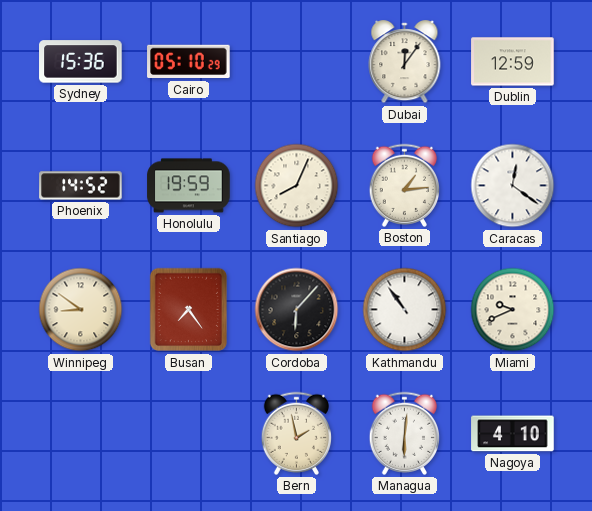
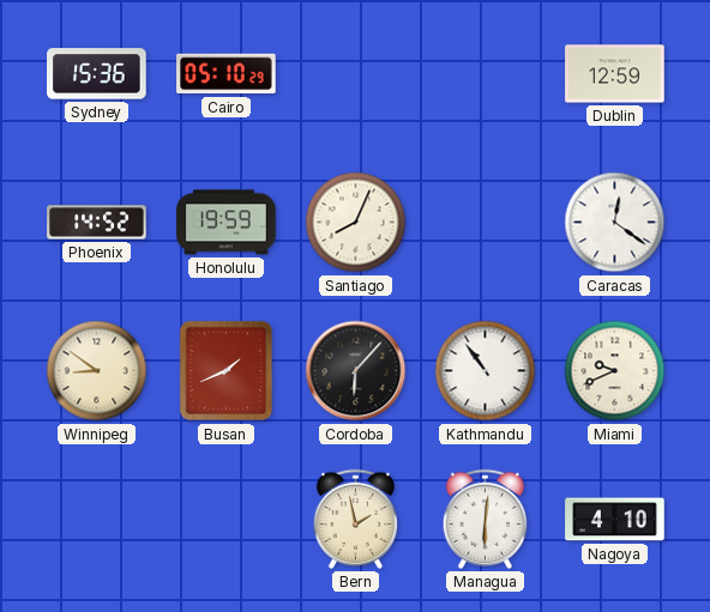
Dubai: 12:06 -> none (405, 62)
Boston: 1:14 -> none (404, 185)
Busan: 7:24 -> 1:41 (225, 371)
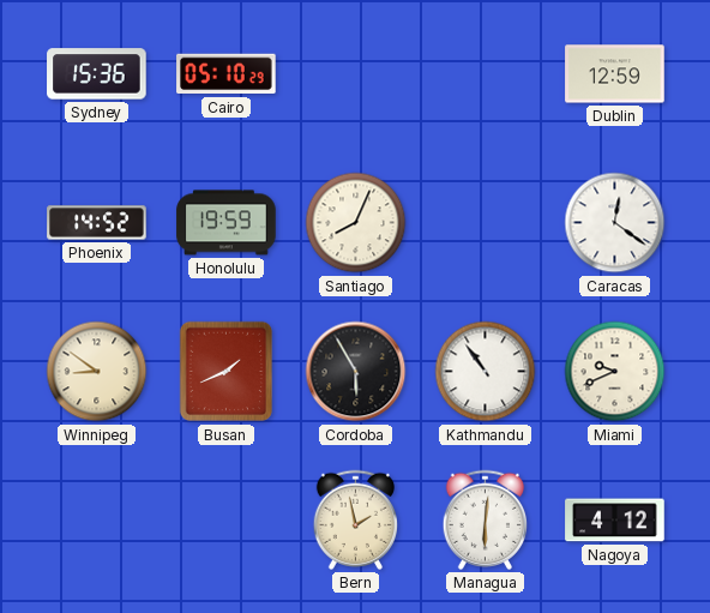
Cordoba: 6:07 -> 5:55 (356, 372)
Nagoya: 4:10 -> 4:12 (615, 521)
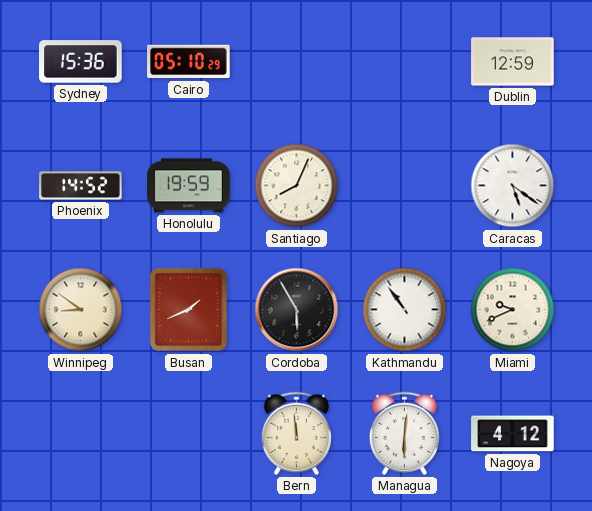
Caracas: 12:21 -> 5:21 (513, 186)
Bern: 1:58 -> 11:59 (296, 433)
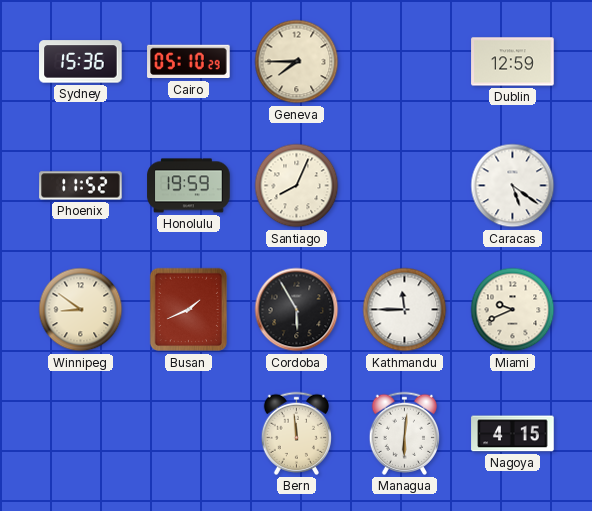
Geneva: none -> 7:45 (297, 62)
Phoenix: 14:52 -> 11:52 (81, 186)
Kathmandu: 10:54 -> 11:45 (405, 310)
Nagoya: 4:12 -> 4:15 (513, 434)
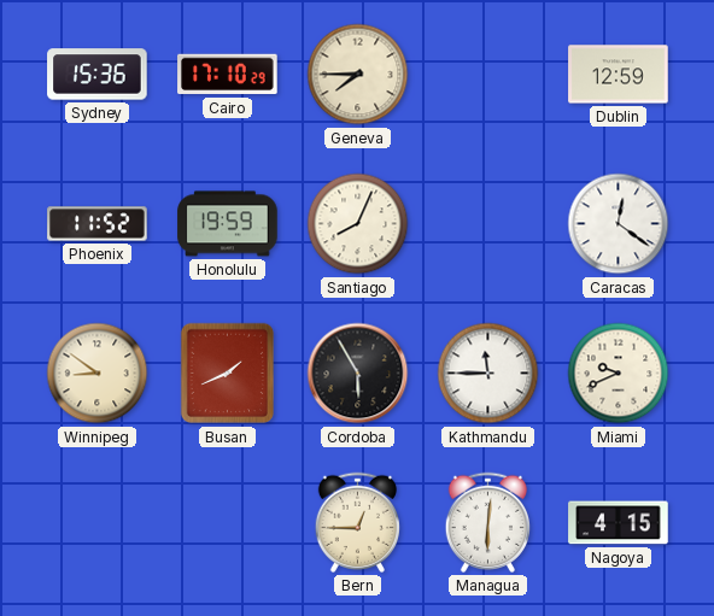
Cairo: 05:10 -> 17:10 (228, 75)
Caracas: 5:21 -> 12:21 (619, 224)
Bern: 11:59 -> 12:45 (357, 522)
